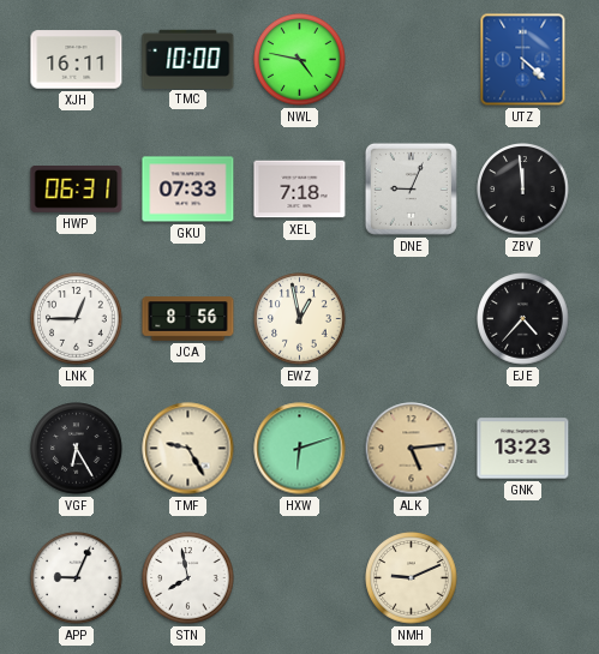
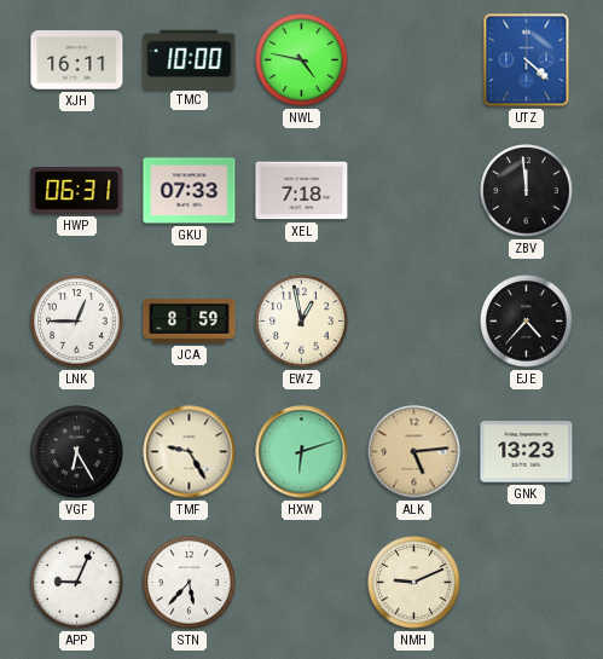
DNE: 9:04 -> none (411, 188)
JCA: 8:56 -> 8:59 (190, 322)
STN: 7:58 -> 5:37 (190, 583)
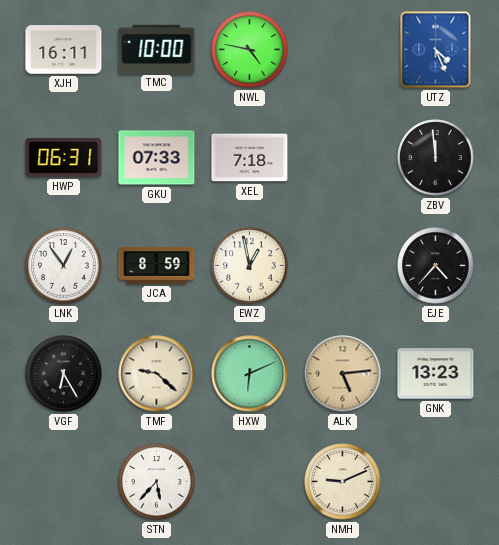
UTZ: 4:22 -> 4:26 (436, 50)
LNK: 12:45 -> 12:54 (64, 266)
TMF: 9:25 -> 9:22 (157, 374)
HXW: 6:12 -> 6:11 (250, 374)
APP: 9:04 -> none (77, 583)
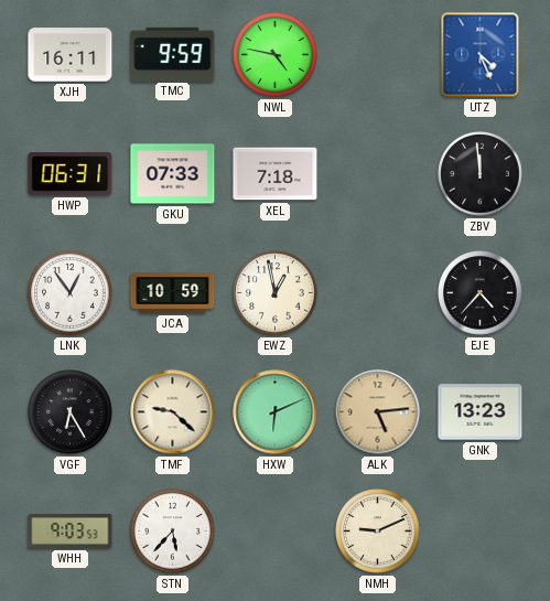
TMC: 10:00 -> 9:59 (173, 54)
JCA: 8:59 -> 10:59 (173, 293)
WHH: none -> 9:03 (71, 532)
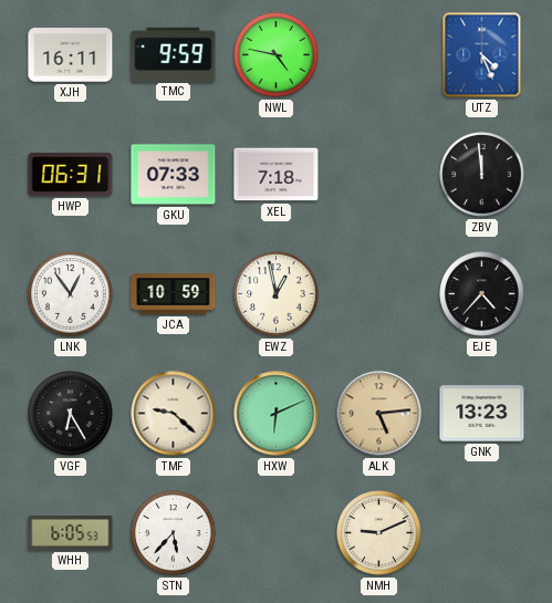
WHH: 9:03 -> 6:05 (71, 533)
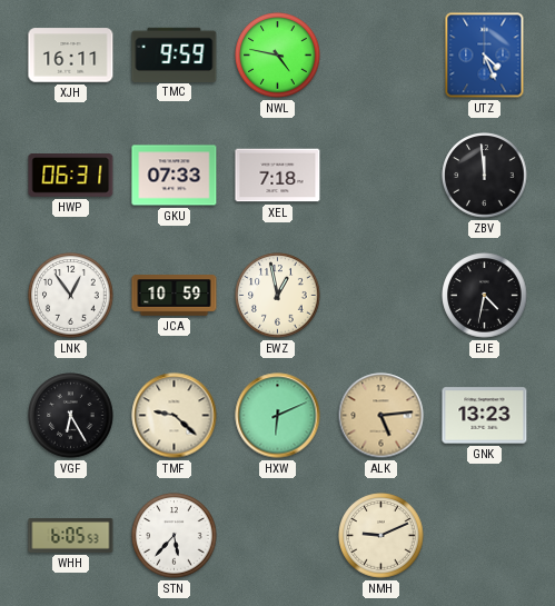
EJE: 4:37 -> 4:32 (485, 296)
